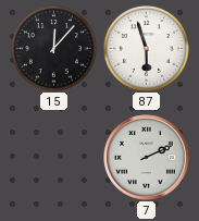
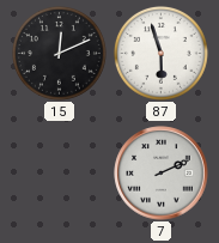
15: 12:07 -> 12:11 (59, 53)
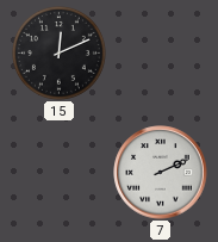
87: 5:57 -> none (160, 53)
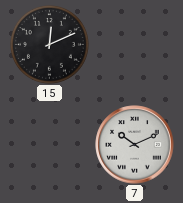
7: 2:11 -> 10:11 (135, 145)
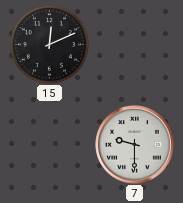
7: 10:11 -> 9:30 (135, 145)
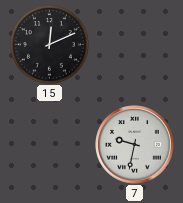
7: 9:30 -> 9:32 (135, 145)
